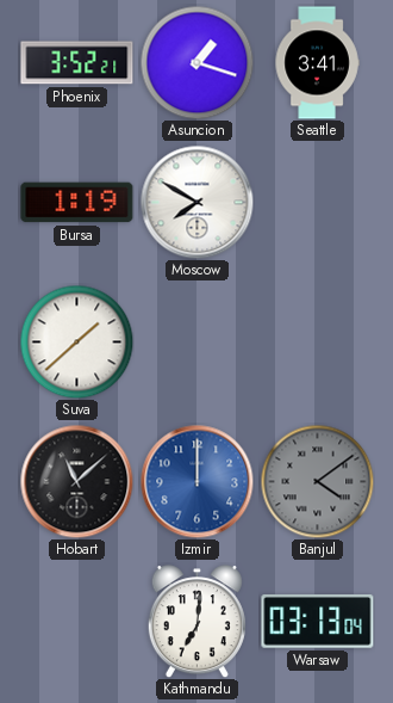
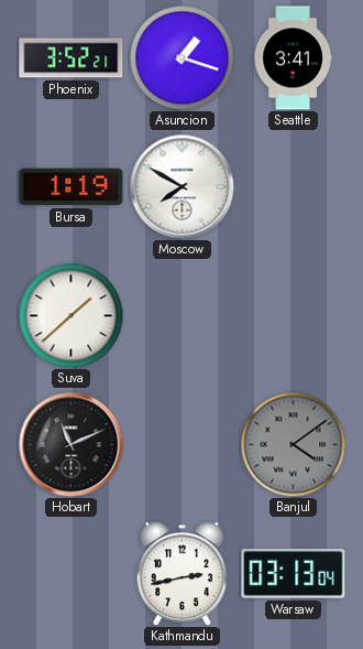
Hobart: 11:08 -> 11:11 (70, 444)
Izmir: 12:00 -> none (196, 481)
Kathmandu: 7:01 -> 2:43 (182, 574)
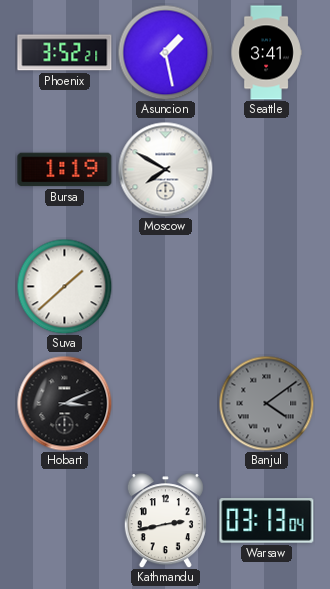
Asuncion: 1:18 -> 1:28 (165, 52)
Hobart: 11:11 -> 3:11 (64, 403)
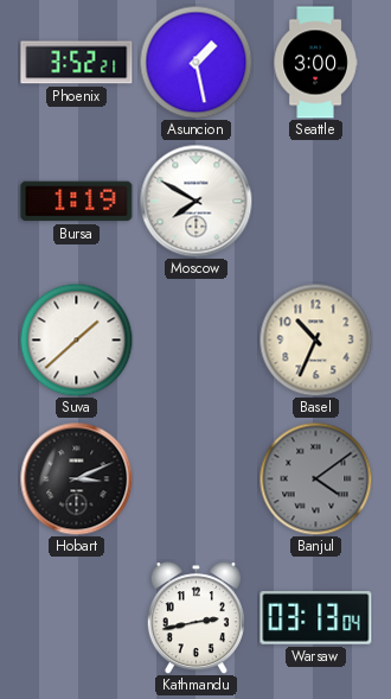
Seattle: 3:41 -> 3:00 (315, 63)
Basel: none -> 10:34 (315, 339)
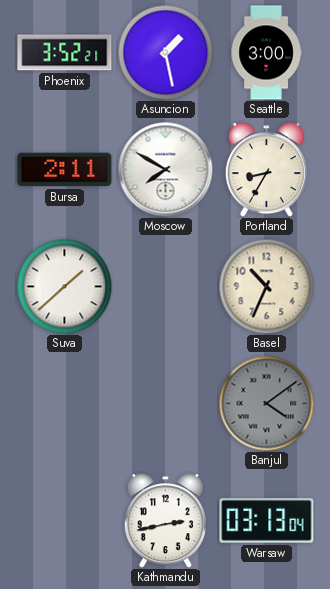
Bursa: 1:19 -> 2:11 (65, 170)
Portland: none -> 8:35 (266, 170)
Hobart: 3:11 -> none (76, 478)
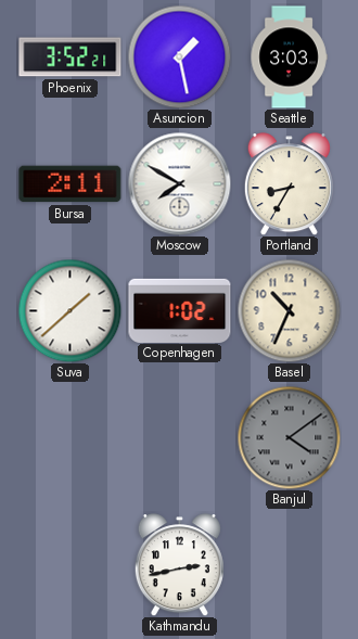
Seattle: 3:00 -> 3:03 (289, 57)
Copenhagen: none -> 1:02 (180, 310)
Warsaw: 03:13 -> none (267, 521)
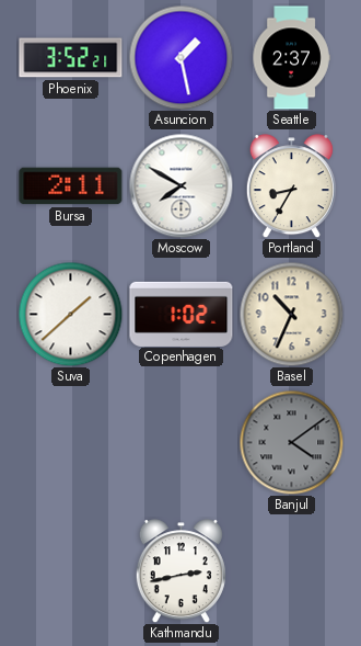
Seattle: 3:03 -> 2:37 (291, 58)
